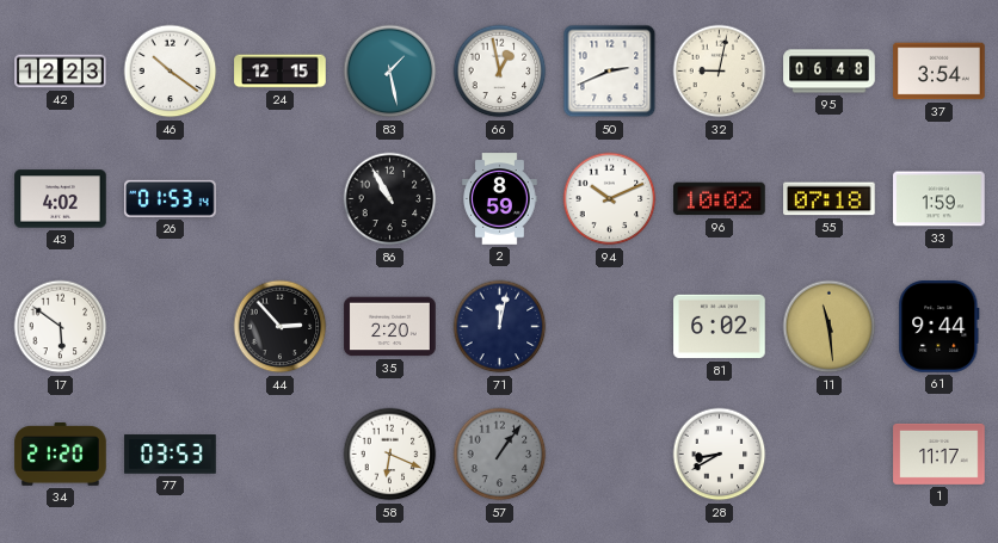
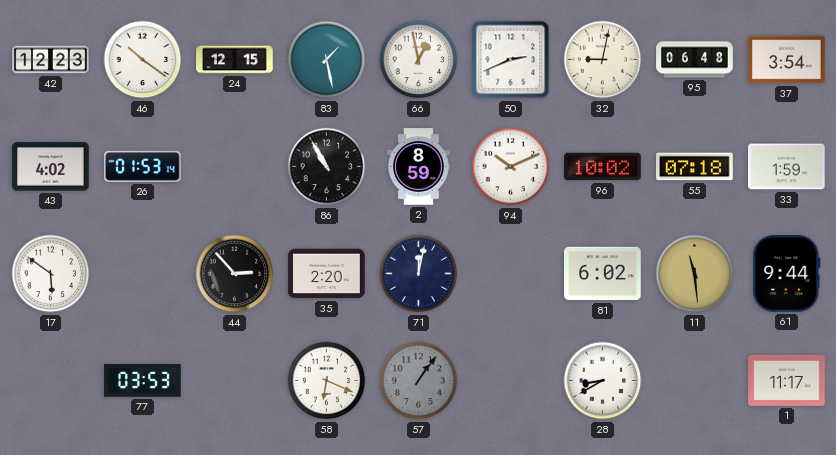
34: 21:20 -> none (61, 455)
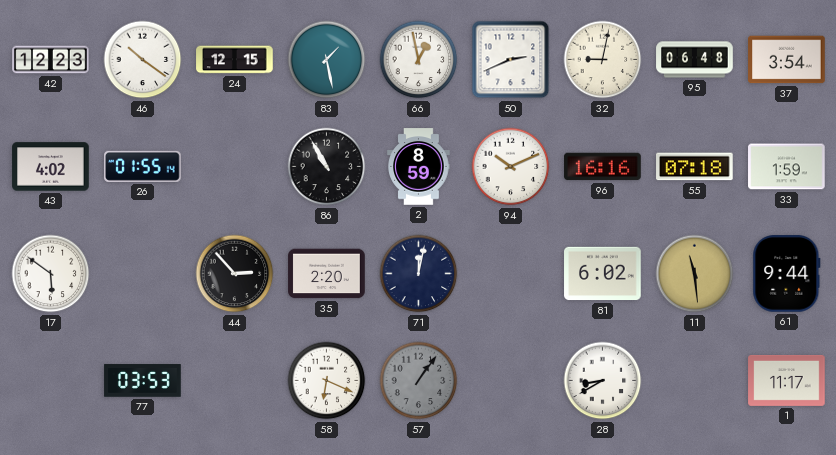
26: 01:53 -> 01:55 (143, 166)
96: 10:02 -> 16:16 (603, 167)
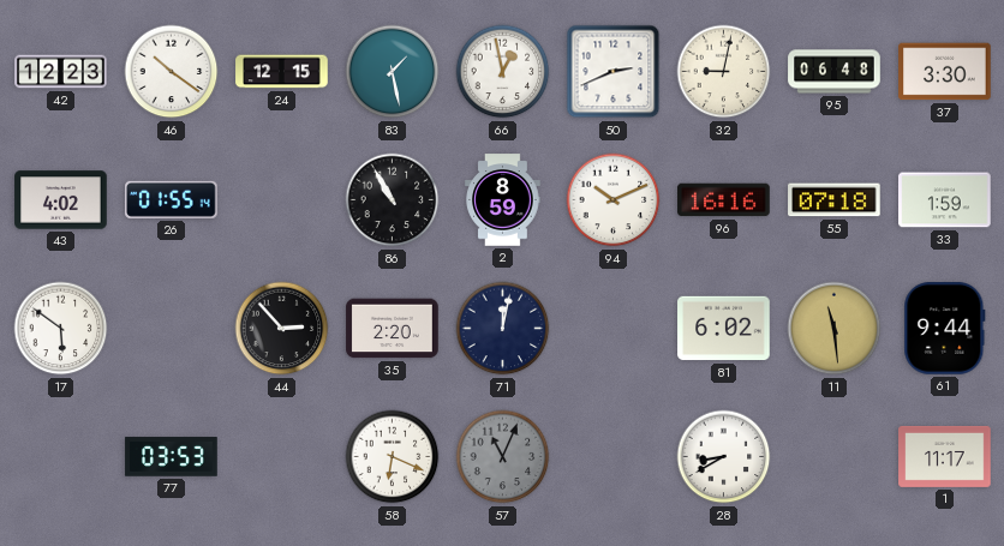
37: 3:54 -> 3:30 (945, 72)
57: 1:06 -> 11:04 (503, 457)
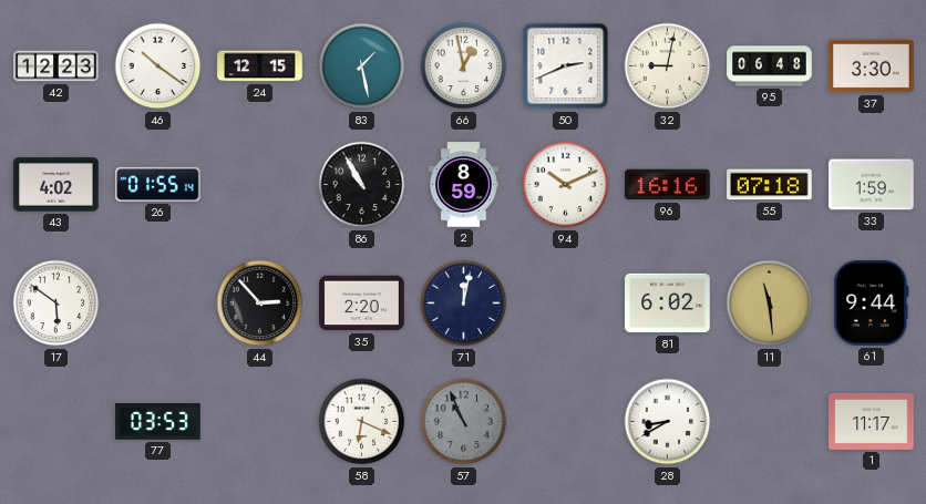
57: 11:04 -> 10:56 (464, 422)
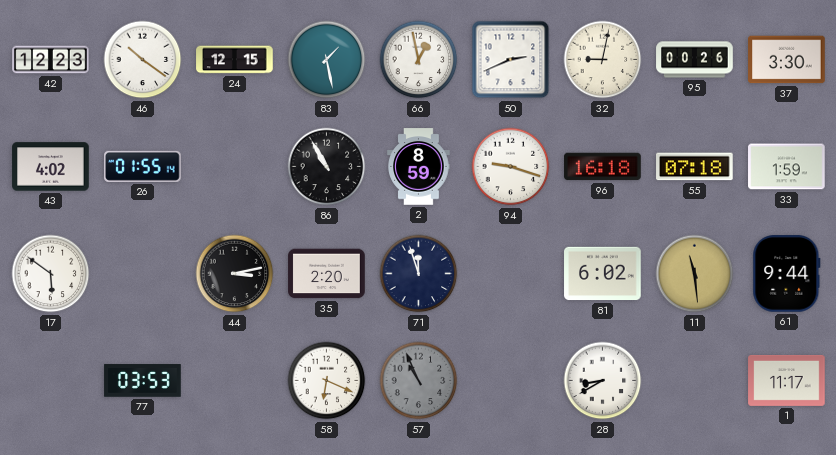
95: 06:48 -> 00:26 (695, 60)
94: 10:11 -> 9:18 (511, 167)
96: 16:16 -> 16:18 (603, 167)
44: 2:53 -> 3:13 (235, 274)
71: 12:02 -> 11:57 (419, 274)
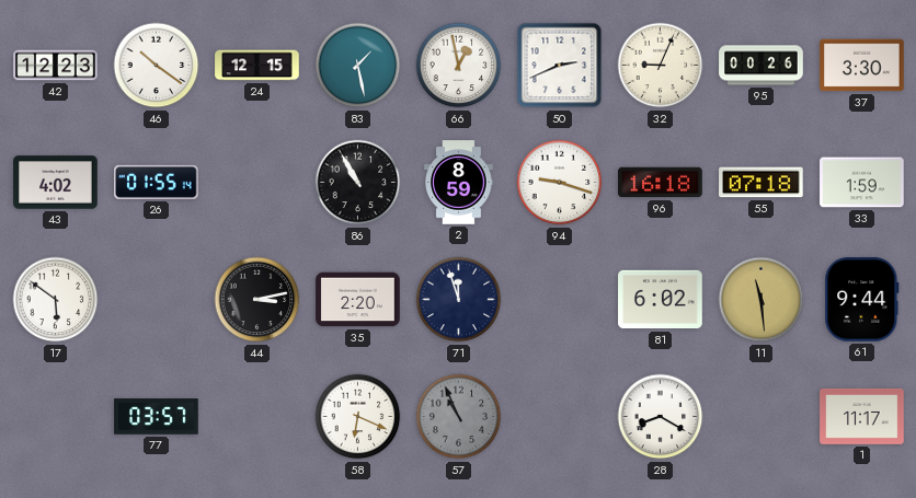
32: 9:02 -> 9:04 (661, 66)
77: 03:53 -> 03:57 (157, 417)
28: 8:40 -> 8:20 (661, 417)
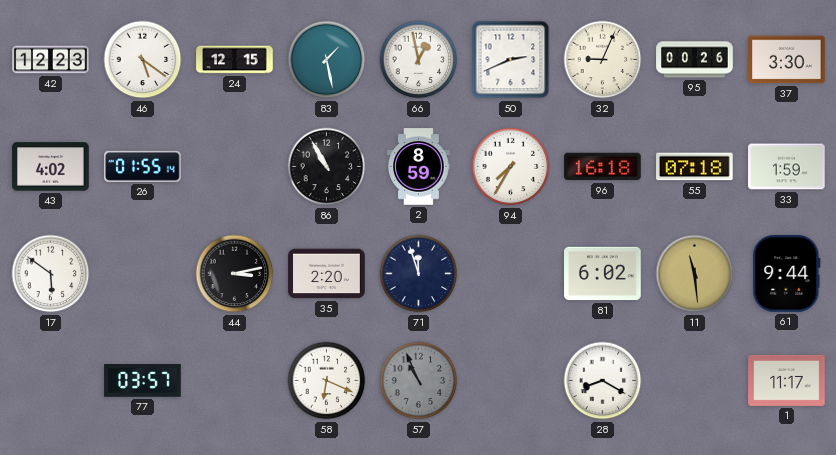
46: 10:21 -> 5:21 (143, 60)
94: 9:18 -> 7:35 (511, 167)
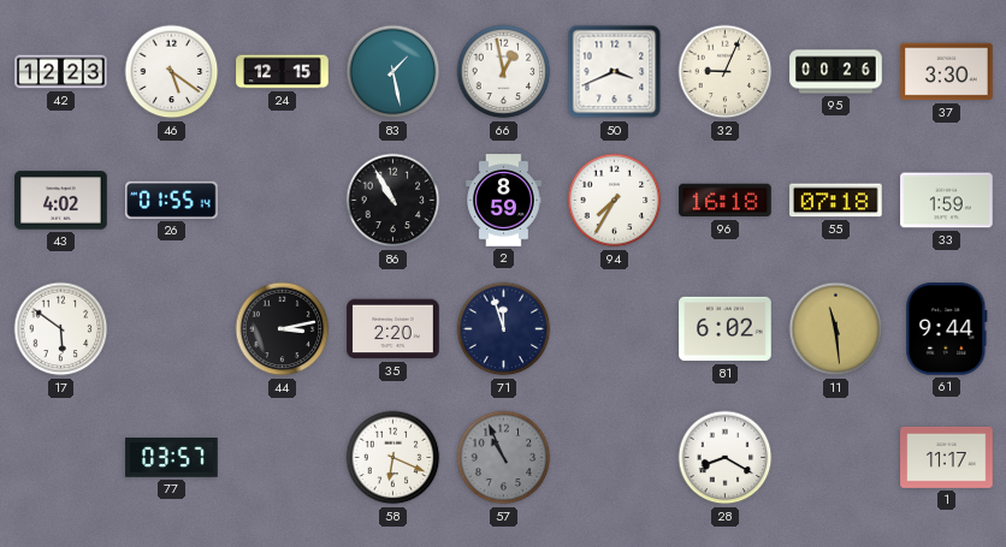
50: 2:41 -> 3:41 (615, 72)
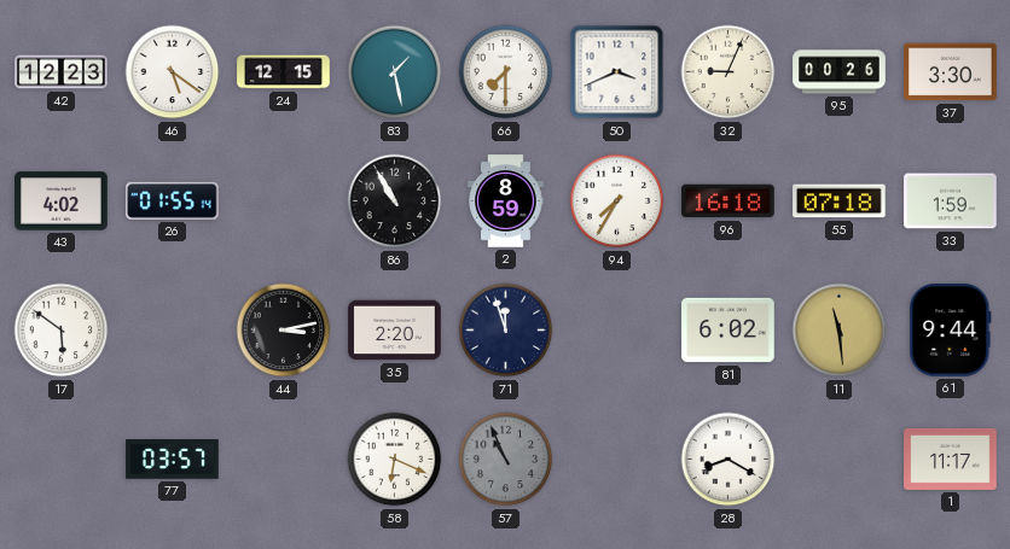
66: 12:58 -> 7:30 (506, 72)
